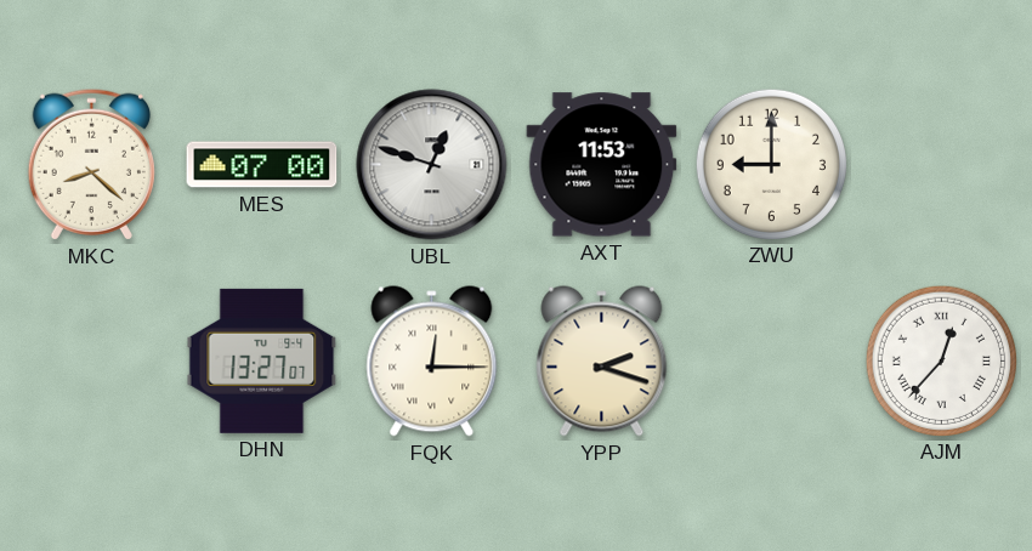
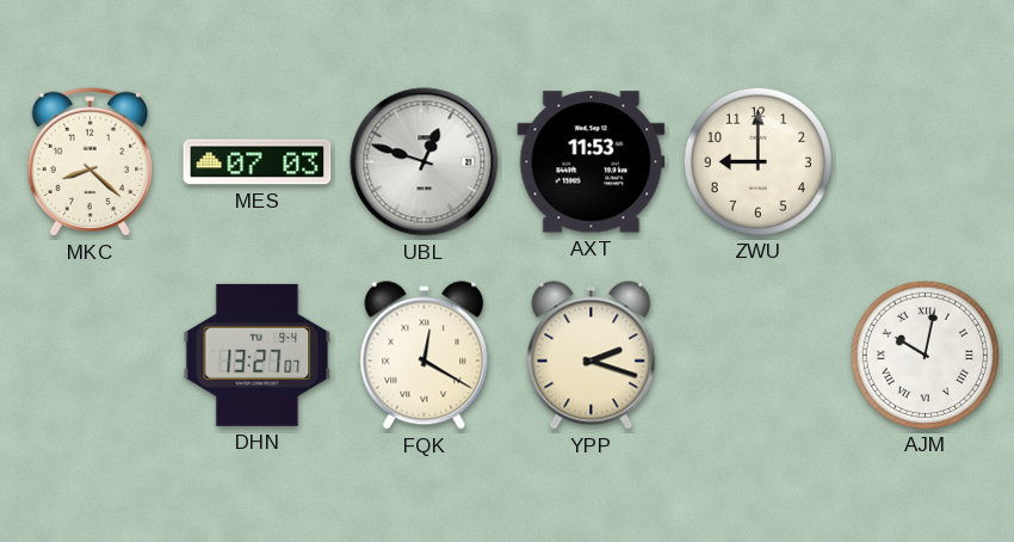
MES: 07:00 -> 07:03 (258, 162)
FQK: 12:15 -> 12:20 (425, 356)
AJM: 12:37 -> 10:02 (925, 355)
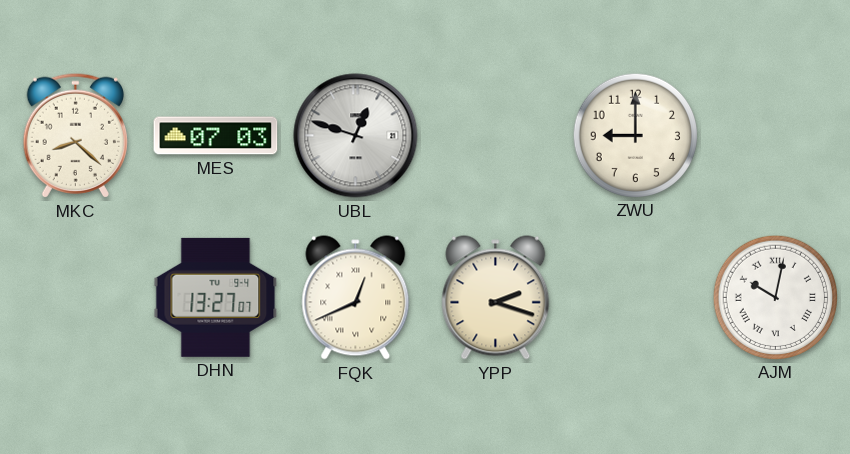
AXT: 11:53 -> none (592, 162)
FQK: 12:20 -> 12:41 (356, 298)
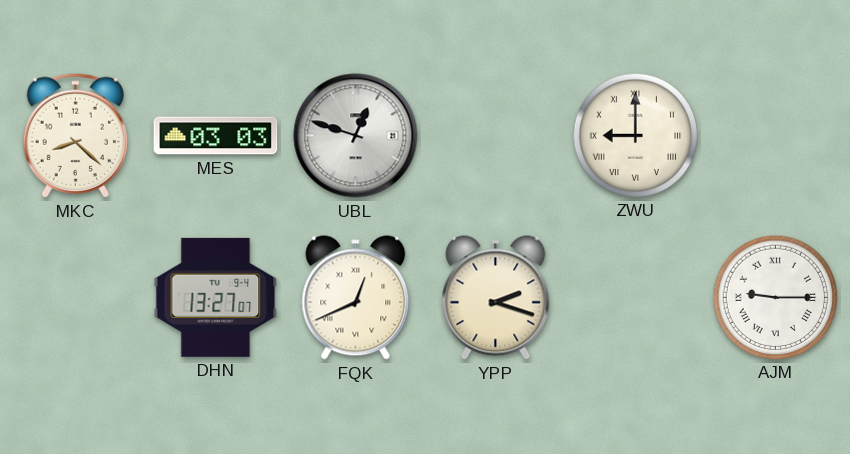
MES: 07:03 -> 03:03 (216, 136)
ZWU numerals: Arabic -> Roman (635, 135)
AJM: 10:02 -> 9:15 (775, 297)
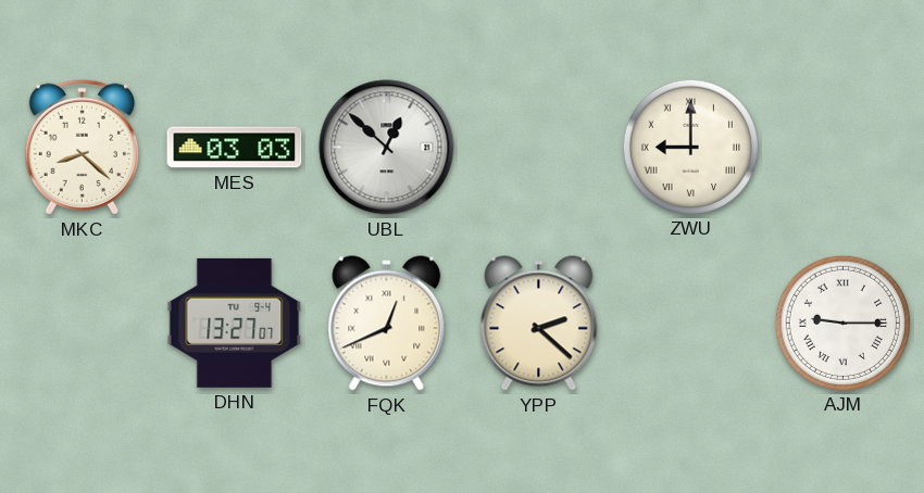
UBL: 12:48 -> 12:52 (387, 148)
YPP: 2:18 -> 2:22 (539, 324)
